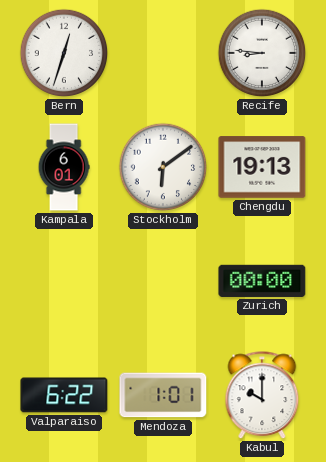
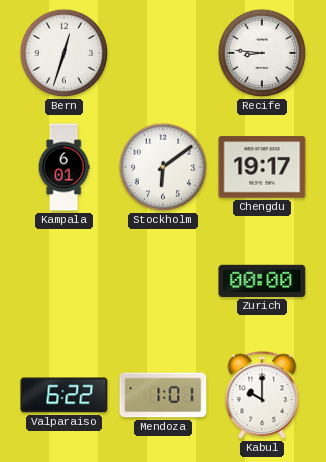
Chengdu: 19:13 -> 19:17 (262, 167)
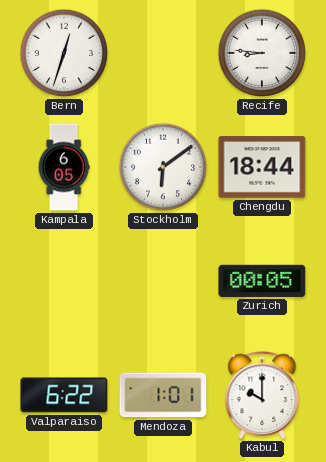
Kampala: 6:01 -> 6:05 (64, 167)
Chengdu: 19:17 -> 18:44 (262, 167)
Zurich: 00:00 -> 00:05 (262, 281)
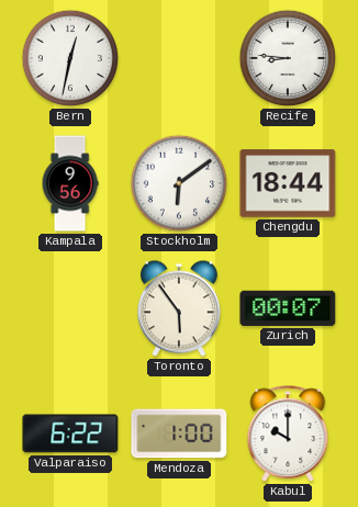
Bern: 12:33 -> 12:32 (70, 58)
Kampala: 6:05 -> 9:56 (70, 183)
Toronto: none -> 5:54 (180, 308)
Zurich: 00:05 -> 00:07 (288, 308)
Mendoza: 1:01 -> 1:00 (179, 433)
